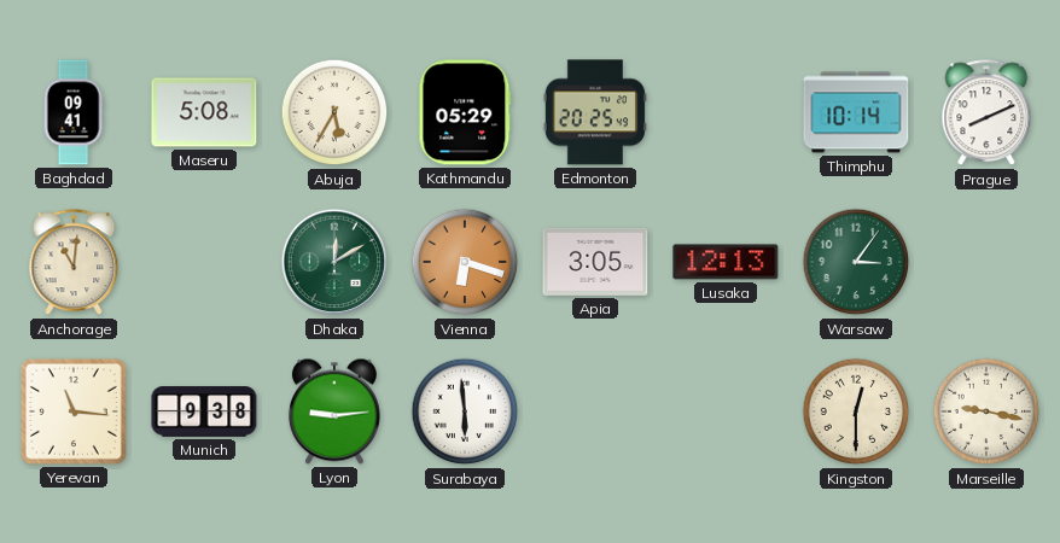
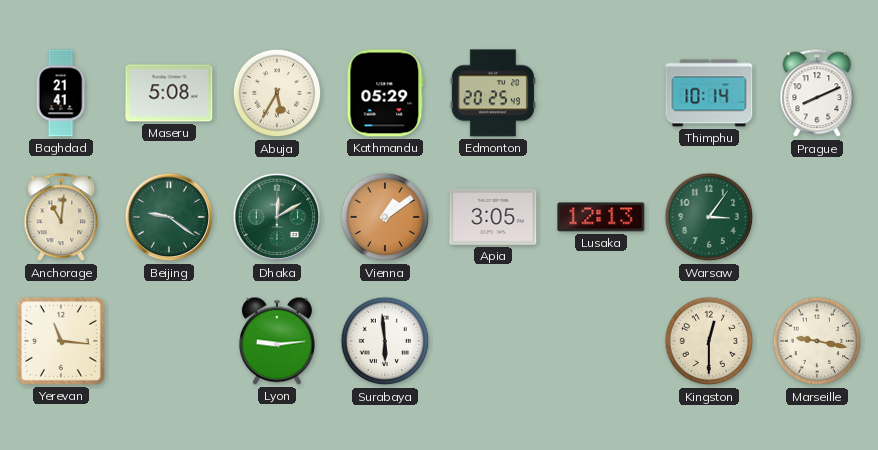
Baghdad: 09:41 -> 21:41 (61, 93)
Beijing: none -> 9:21 (169, 217)
Vienna: 6:18 -> 1:09 (385, 217)
Munich: 9:38 -> none (204, 411)
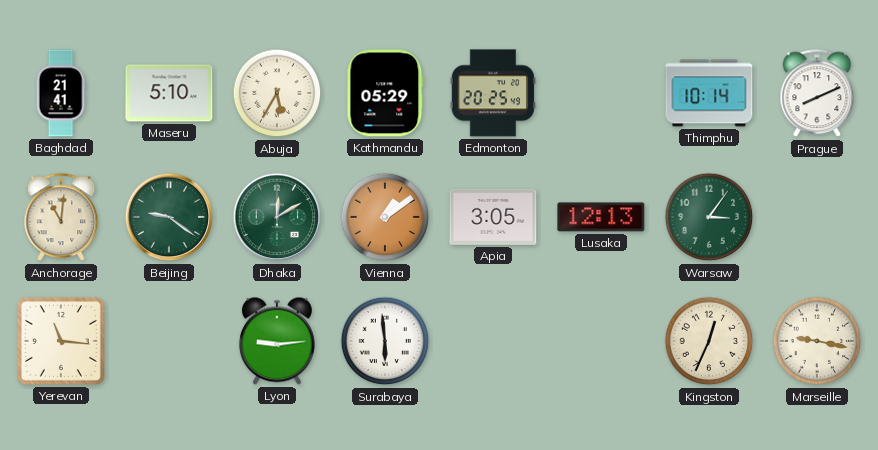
Maseru: 5:08 -> 5:10 (169, 93)
Kingston: 12:30 -> 12:34 (709, 341)
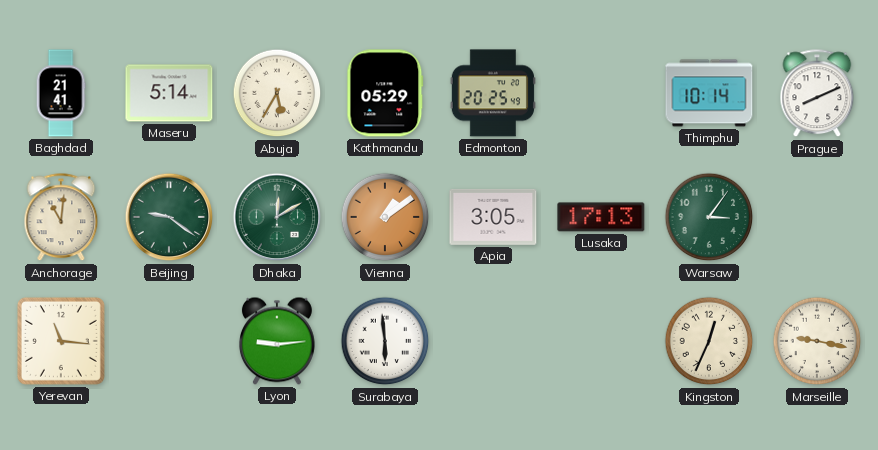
Maseru: 5:10 -> 5:14 (169, 93)
Lusaka: 12:13 -> 17:13 (601, 217)
